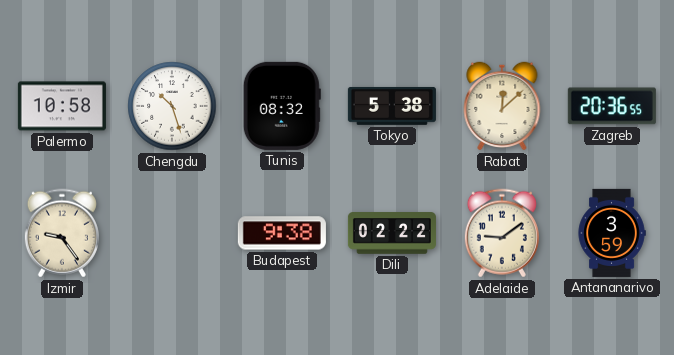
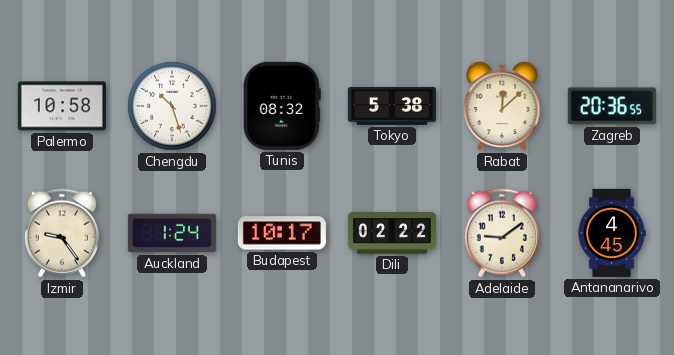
Auckland: none -> 1:24 (172, 233)
Budapest: 9:38 -> 10:17 (282, 233)
Antananarivo: 3:59 -> 4:45 (612, 233)
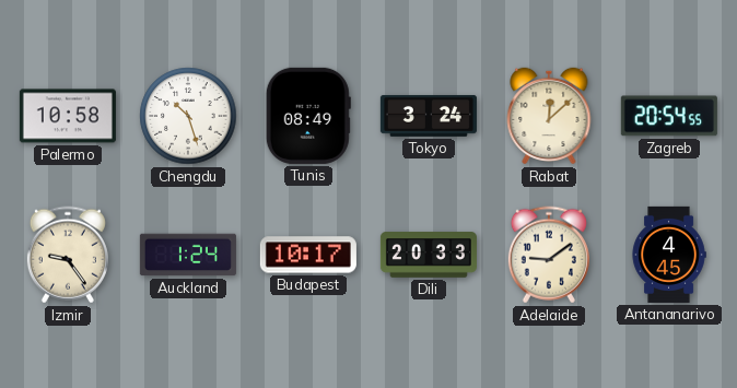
Tunis: 08:32 -> 08:49 (308, 116)
Tokyo: 5:38 -> 3:24 (429, 116)
Zagreb: 20:36 -> 20:54 (669, 116)
Dili: 02:22 -> 20:33 (429, 255)
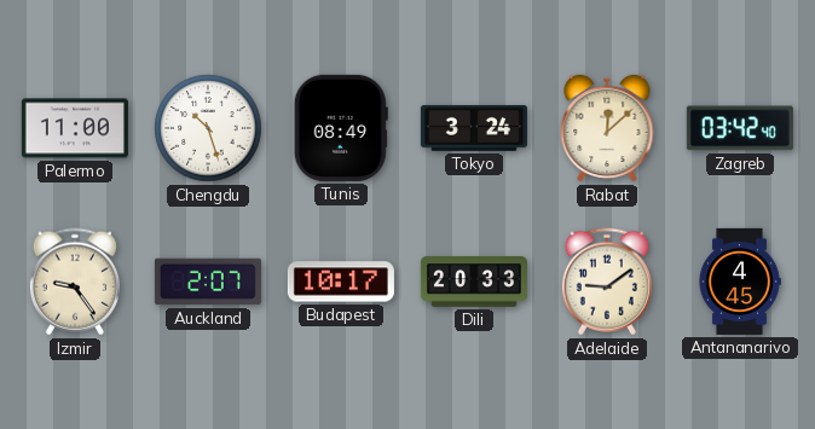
Palermo: 10:58 -> 11:00 (75, 128)
Zagreb: 20:54 -> 03:42 (740, 128)
Auckland: 1:24 -> 2:07 (208, 282)
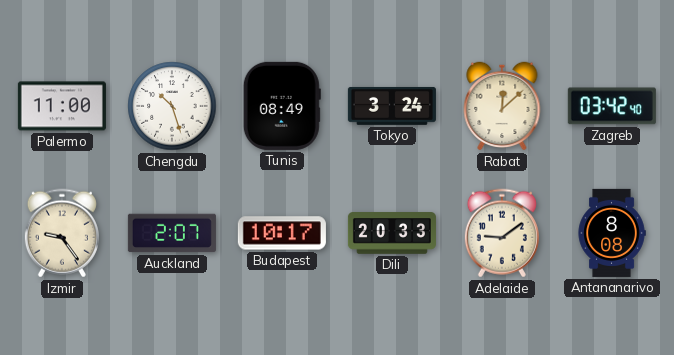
Antananarivo: 4:45 -> 8:08 (612, 233)
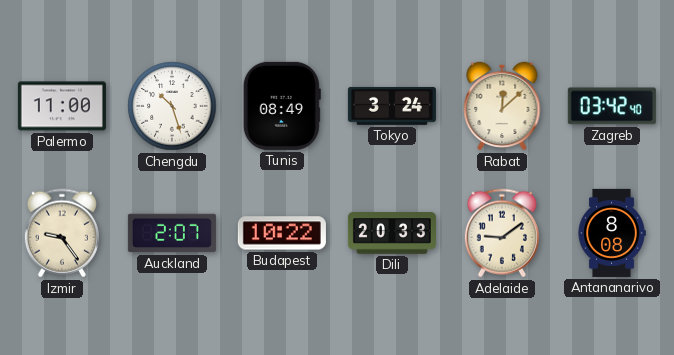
Budapest: 10:17 -> 10:22 (282, 233)
